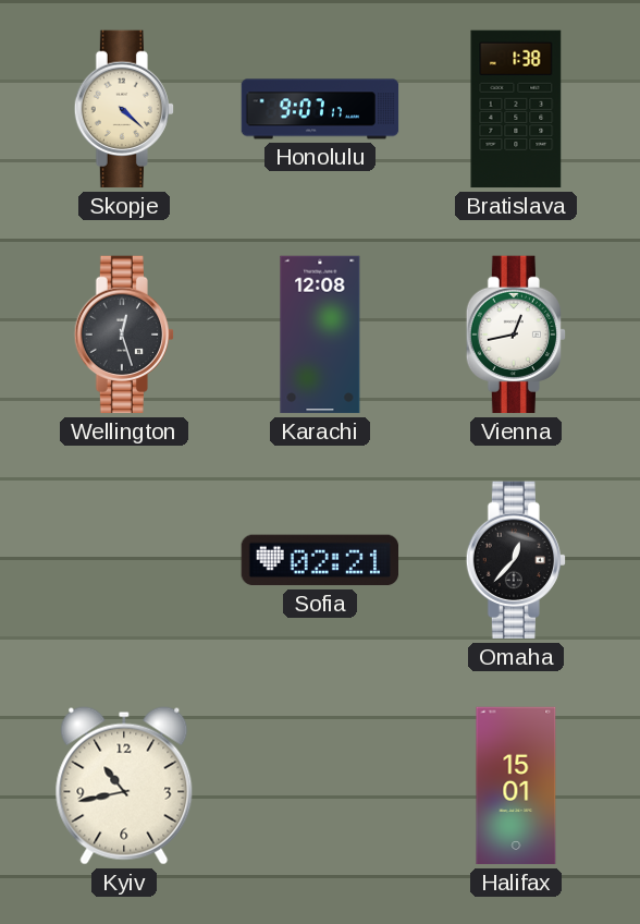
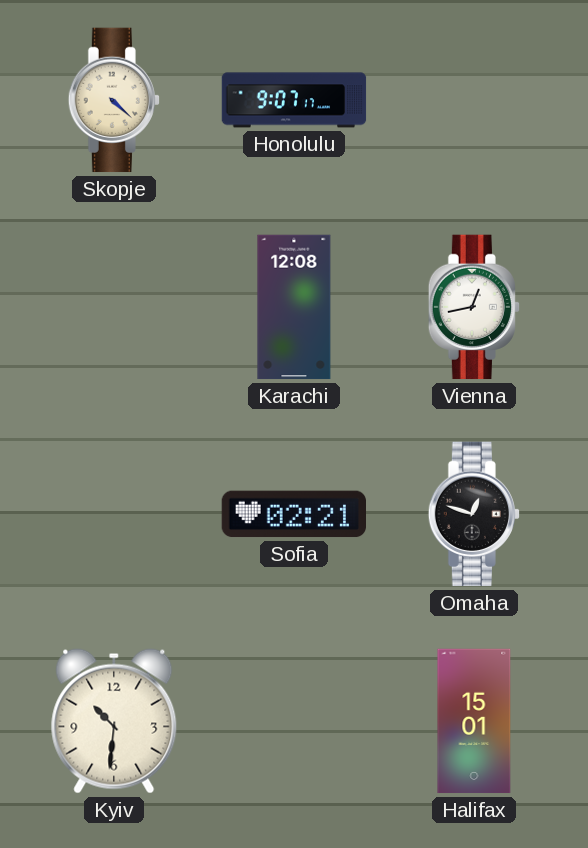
Bratislava: 1:38 -> none (516, 109)
Wellington: 12:27 -> none (123, 335)
Omaha: 12:37 -> 12:48 (473, 514)
Kyiv: 10:43 -> 10:31 (114, 721)
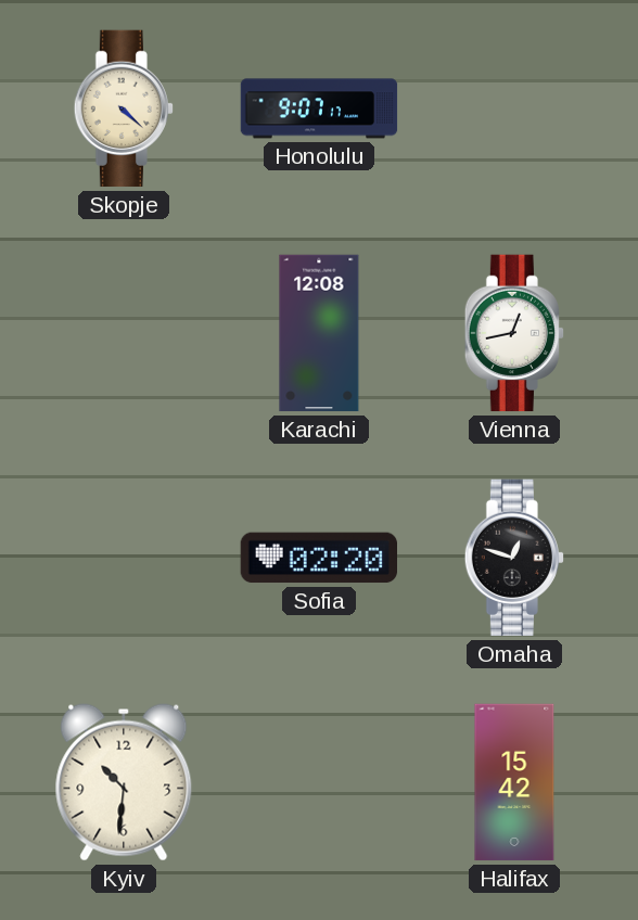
Sofia: 02:21 -> 02:20 (318, 558)
Halifax: 15:01 -> 15:42 (514, 782)
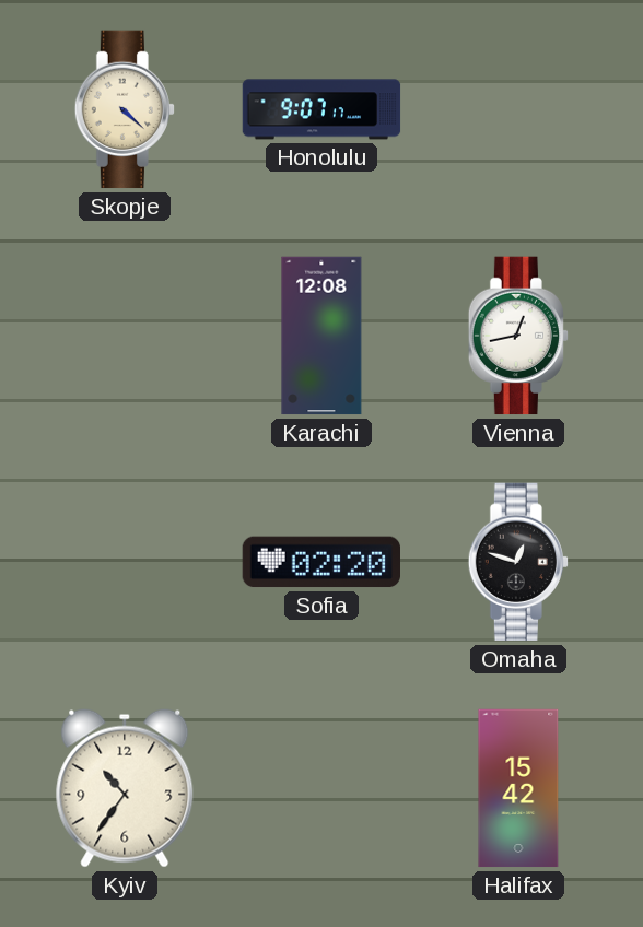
Kyiv: 10:31 -> 10:36 (125, 788)
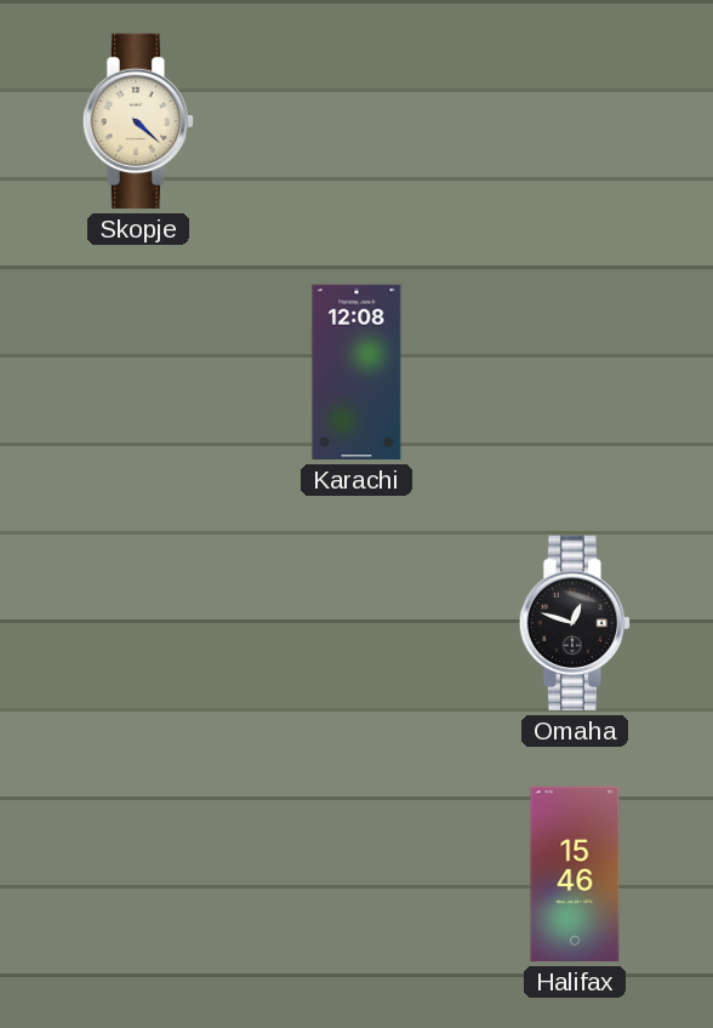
Honolulu: 9:07 -> none (321, 109)
Vienna: 12:43 -> none (517, 336)
Sofia: 02:20 -> none (320, 562)
Kyiv: 10:36 -> none (125, 788)
Halifax: 15:42 -> 15:46 (575, 874)
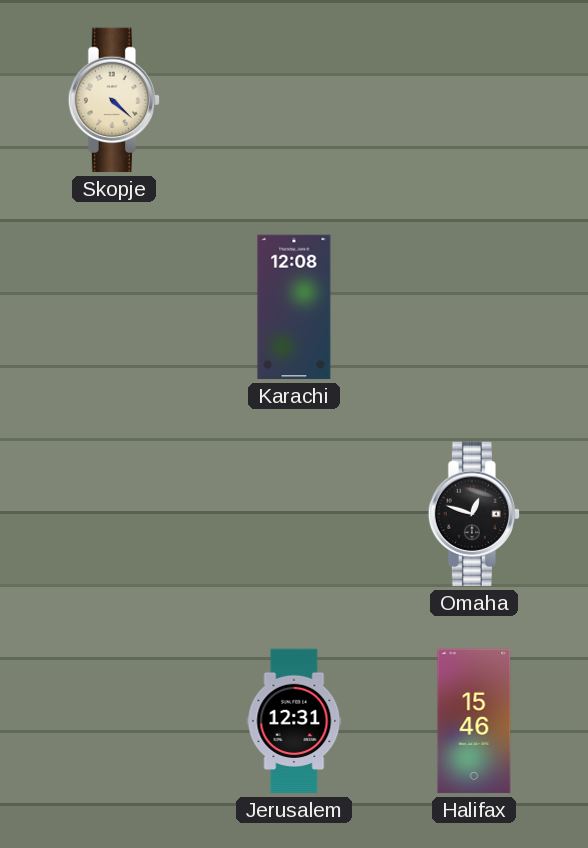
Jerusalem: none -> 12:31 (294, 721)
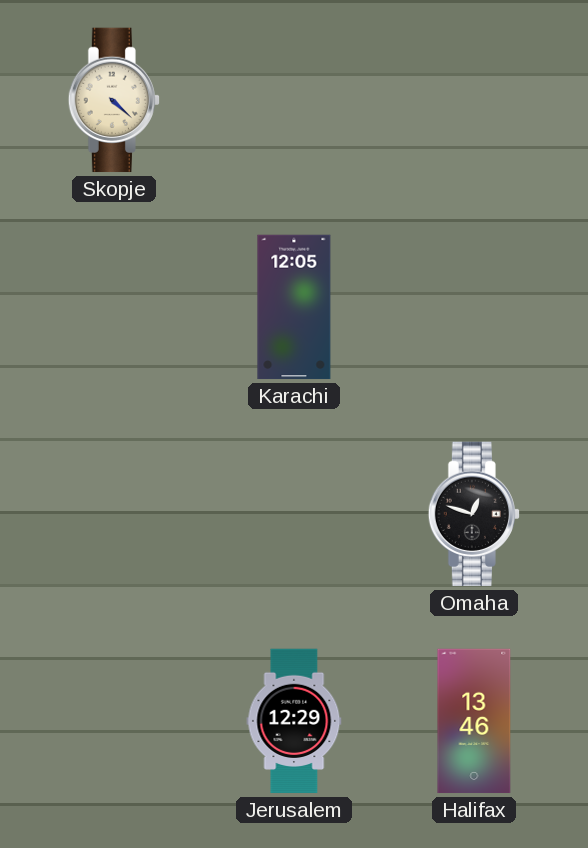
Karachi: 12:08 -> 12:05 (294, 307)
Jerusalem: 12:31 -> 12:29 (294, 721)
Halifax: 15:46 -> 13:46 (474, 721)
